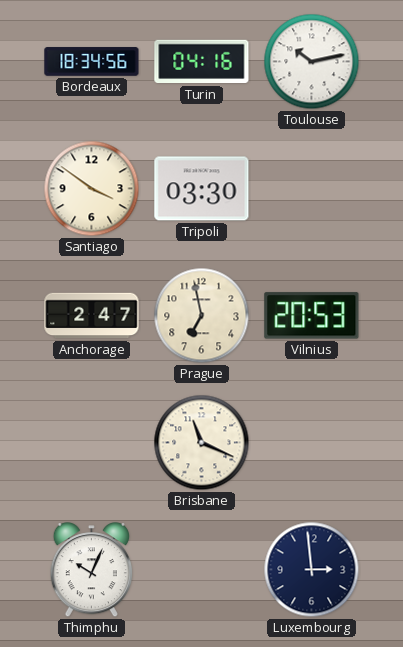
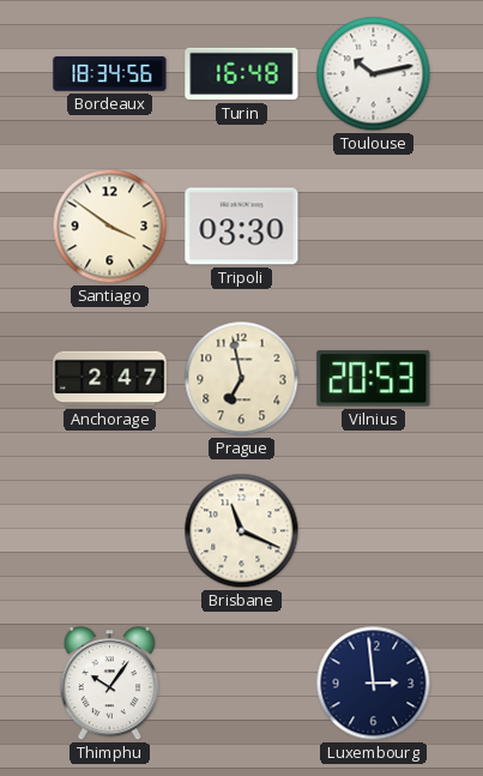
Turin: 04:16 -> 16:48 (242, 74)
Thimphu: 10:04 -> 10:06 (109, 684)
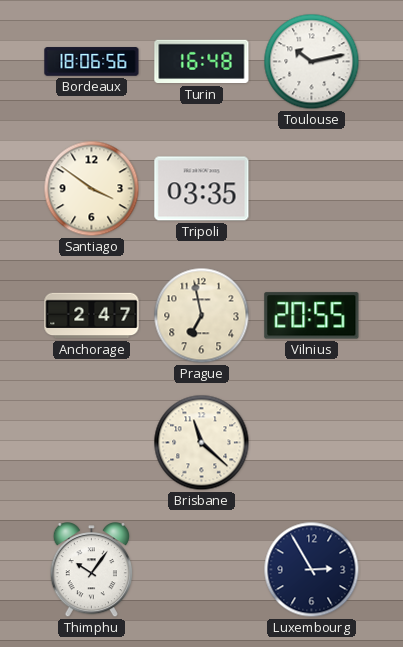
Bordeaux: 18:34 -> 18:06 (92, 62)
Tripoli: 03:30 -> 03:35 (202, 189)
Vilnius: 20:53 -> 20:55 (312, 316)
Brisbane: 11:19 -> 11:22 (202, 443)
Luxembourg: 2:59 -> 2:55 (312, 570)
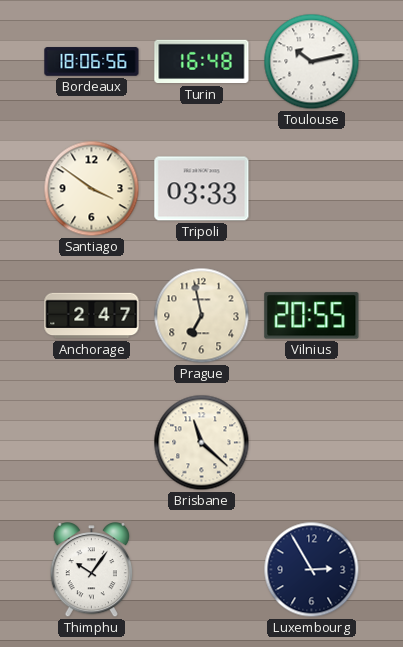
Tripoli: 03:35 -> 03:33 (202, 189)
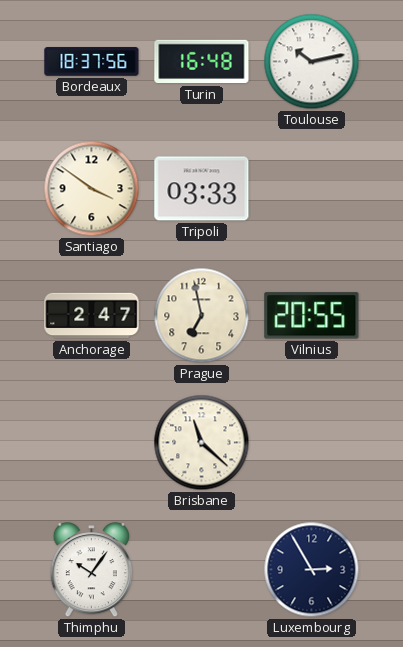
Bordeaux: 18:06 -> 18:37 (92, 62)
